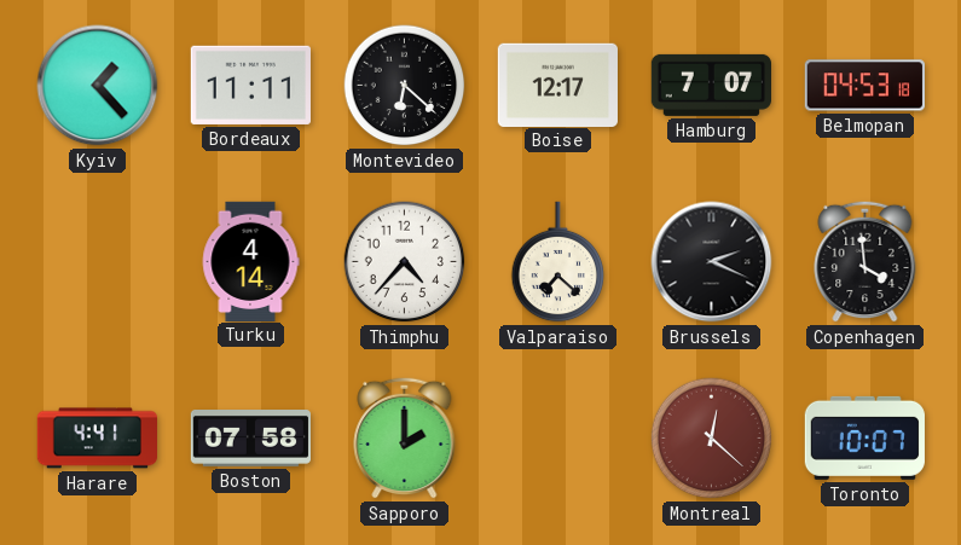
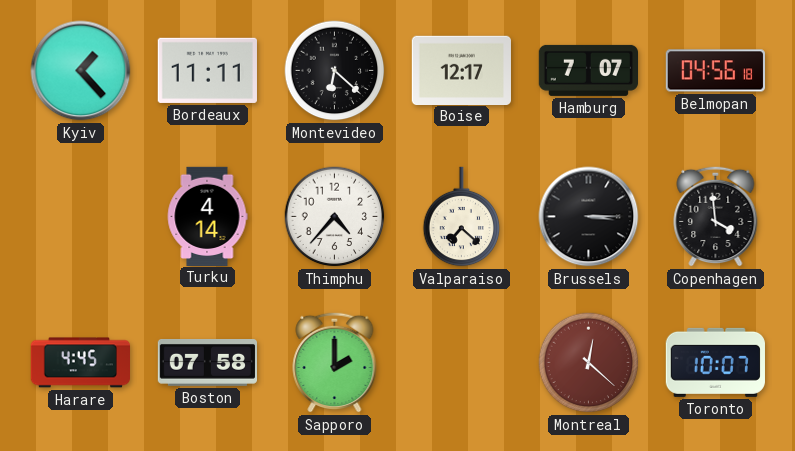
Belmopan: 04:53 -> 04:56 (715, 71)
Brussels: 2:19 -> 3:15 (589, 217)
Harare: 4:41 -> 4:45 (80, 363)
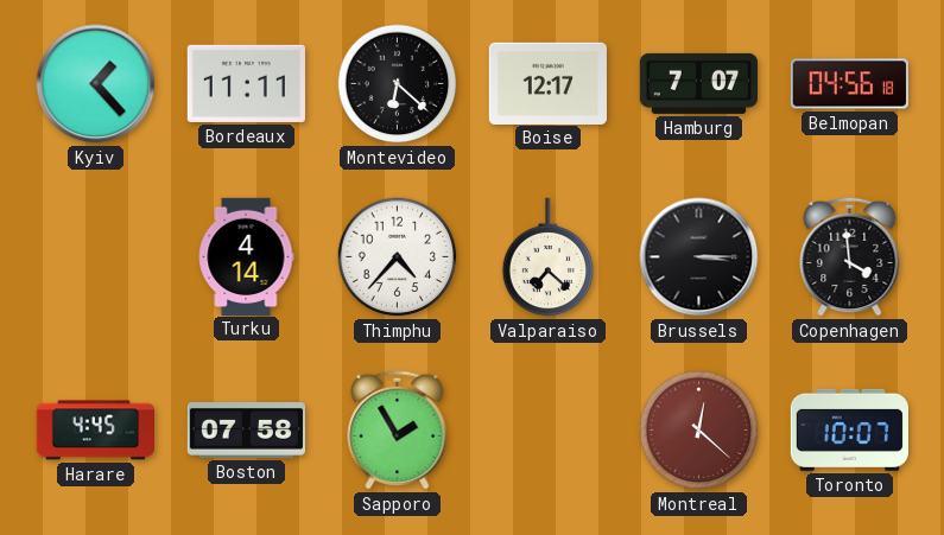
Sapporo: 2:00 -> 1:55 (398, 429)
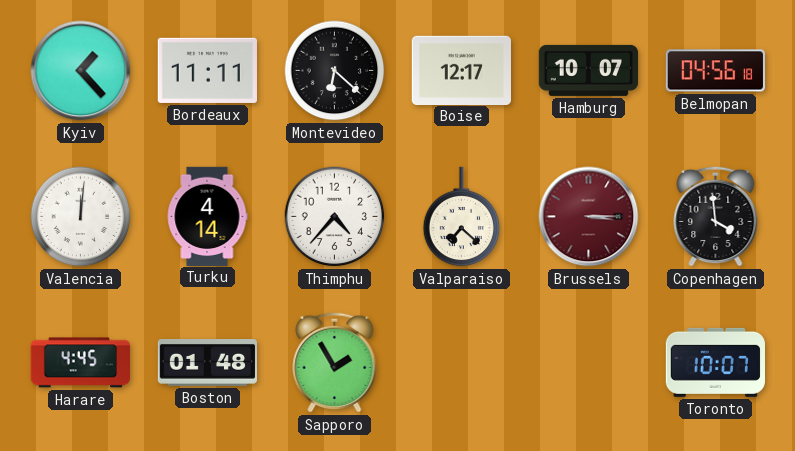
Hamburg: 7:07 -> 10:07 (588, 70)
Valencia: none -> 12:01 (81, 217)
Brussels dial: black -> burgundy (589, 217)
Boston: 07:58 -> 01:48 (207, 363)
Montreal: 12:22 -> none (699, 431)
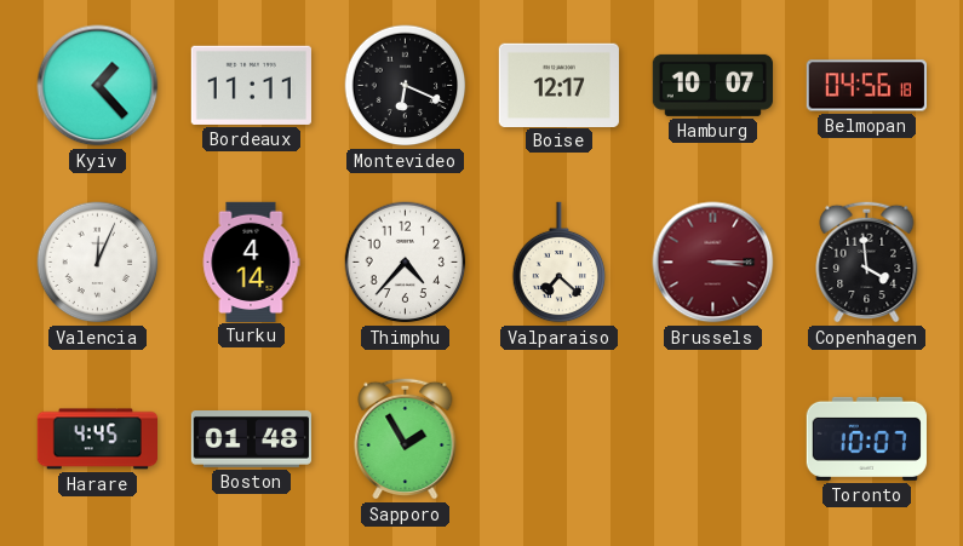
Montevideo: 6:22 -> 6:19 (406, 86)
Valencia: 12:01 -> 12:04 (98, 263)
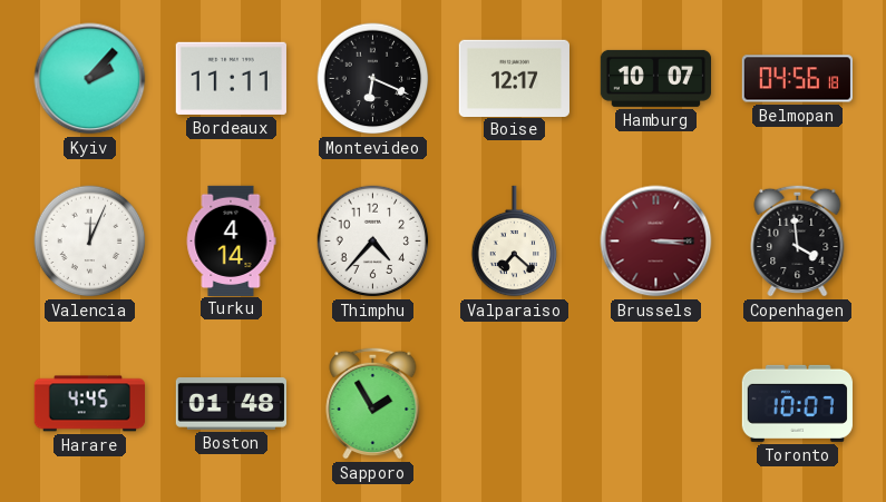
Kyiv: 1:23 -> 2:07 (90, 79)
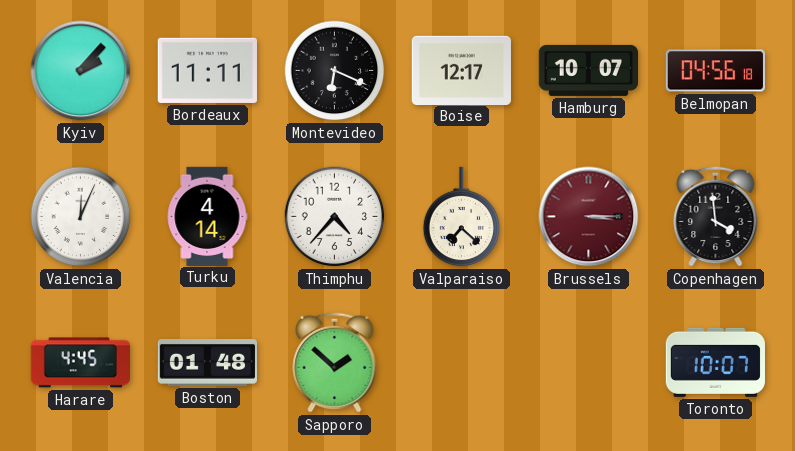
Sapporo: 1:55 -> 1:52 (335, 362)
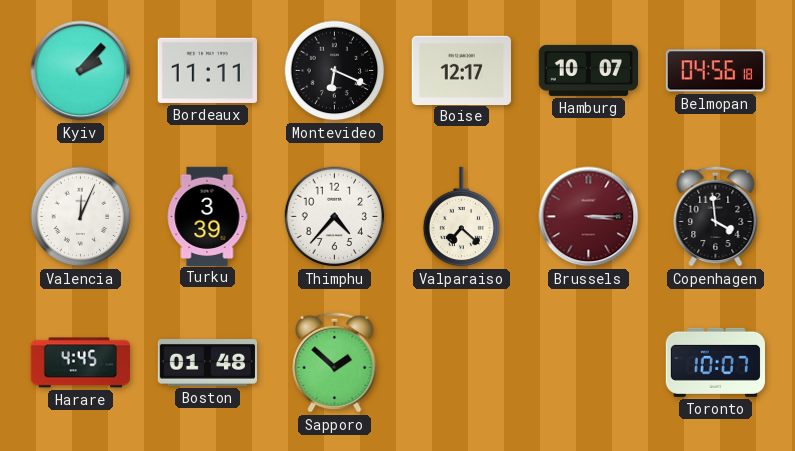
Turku: 4:14 -> 3:39 (207, 216)
